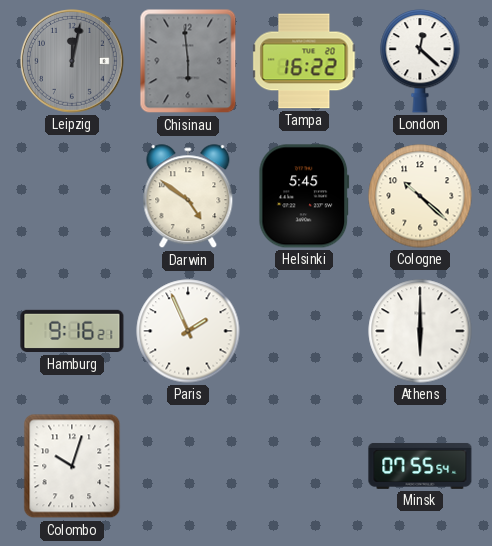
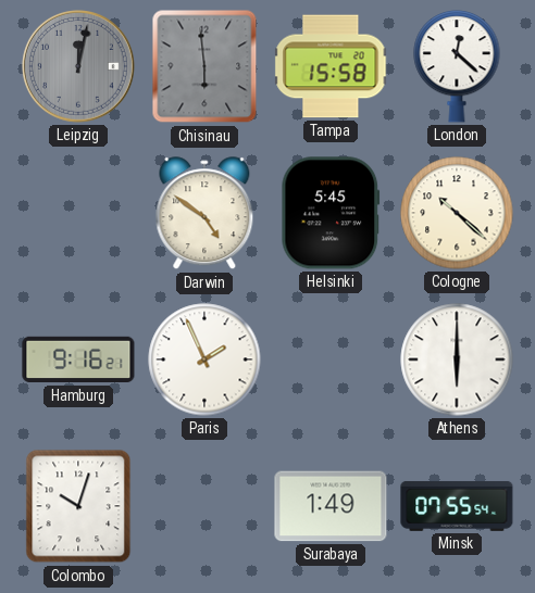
Tampa: 16:22 -> 15:58 (331, 66)
Surabaya: none -> 1:49 (331, 506)
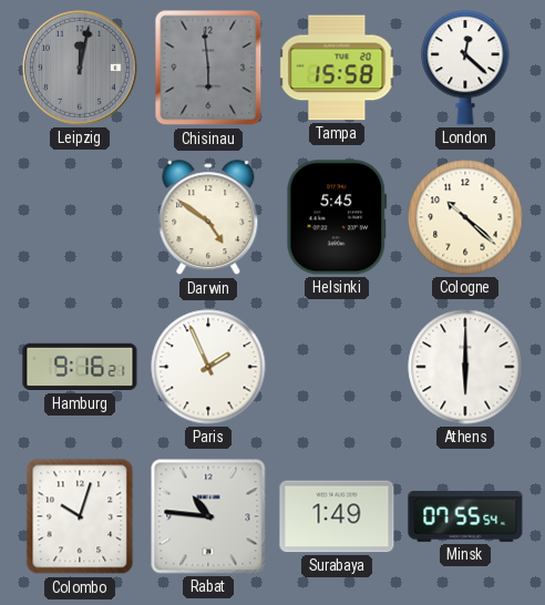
Rabat: none -> 10:46 (208, 516)
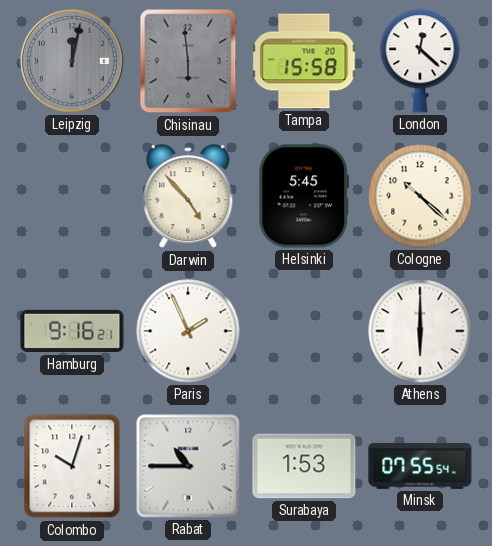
Darwin: 4:51 -> 4:53 (188, 197)
Rabat: 10:46 -> 10:45 (188, 466)
Surabaya: 1:49 -> 1:53 (304, 466)
